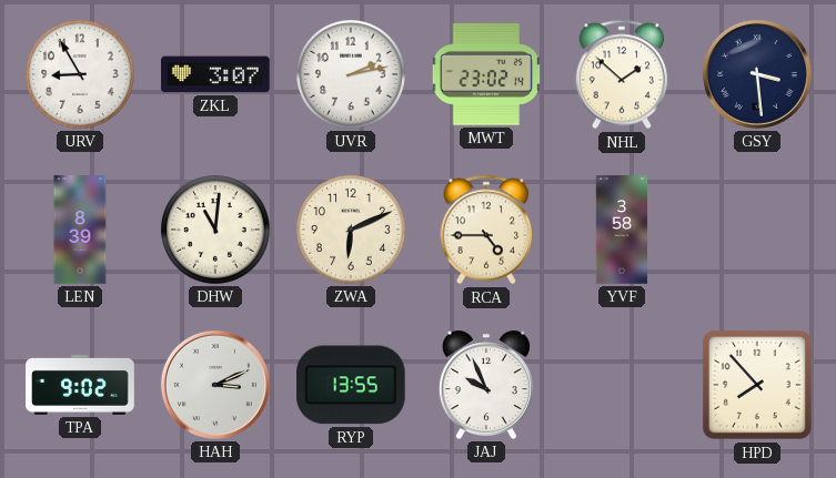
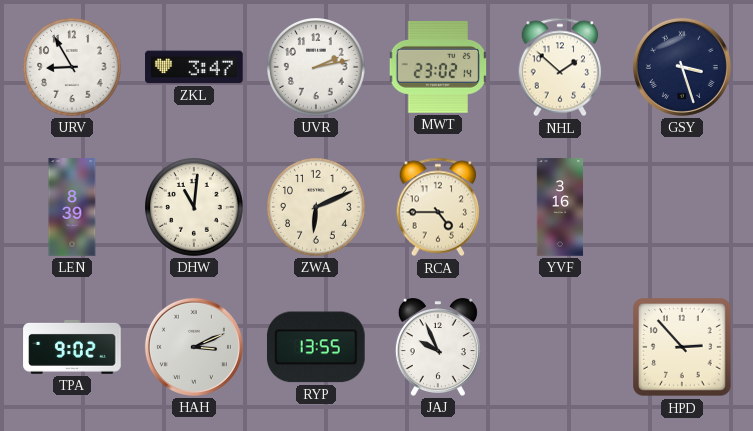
ZKL: 3:07 -> 3:47 (194, 67)
GSY: 3:29 -> 3:27 (682, 67)
YVF: 3:58 -> 3:16 (560, 207)
HPD: 7:53 -> 2:53 (682, 347)
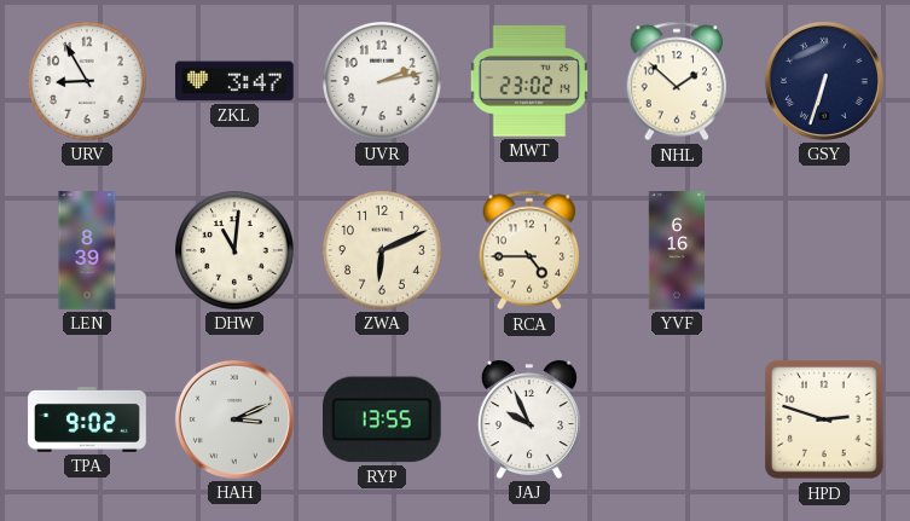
GSY: 3:27 -> 6:33 (824, 81)
YVF: 3:16 -> 6:16 (677, 250)
HPD: 2:53 -> 2:48 (824, 419)
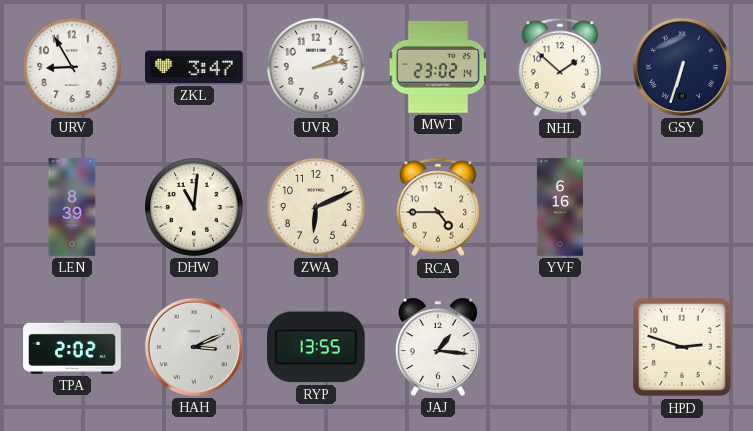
TPA: 9:02 -> 2:02 (72, 348)
JAJ: 9:56 -> 1:16 (438, 347)
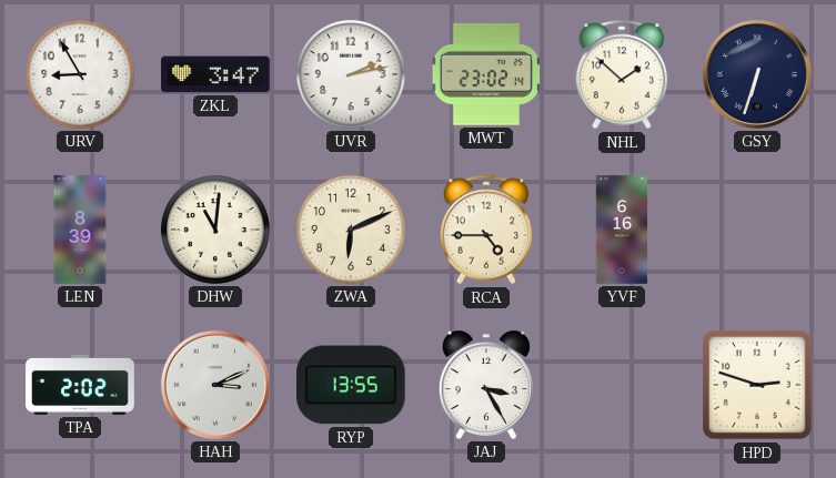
JAJ: 1:16 -> 3:25 (486, 385)
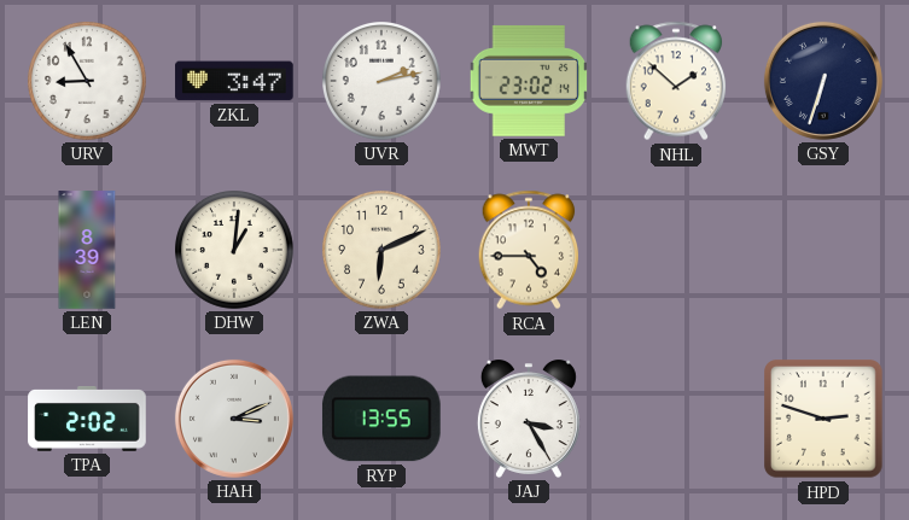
DHW: 11:01 -> 1:01 (235, 251)
YVF: 6:16 -> none (622, 230)
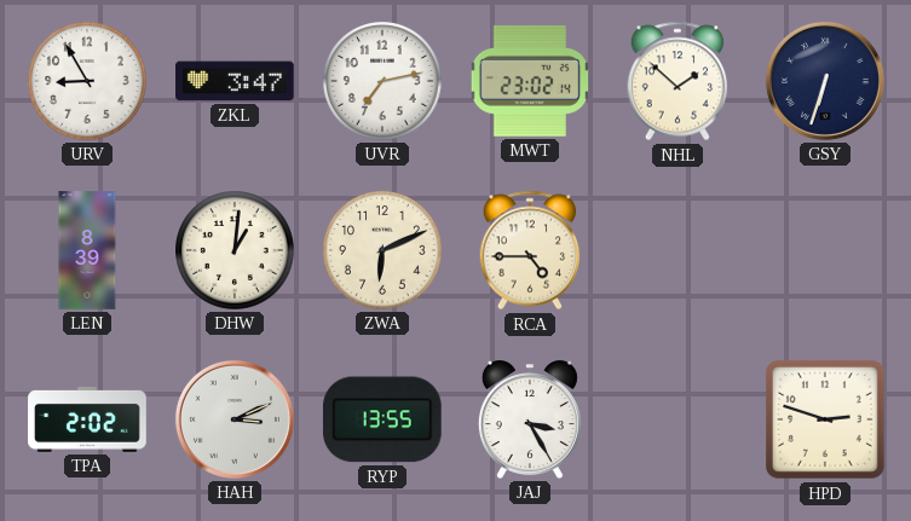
UVR: 2:13 -> 7:13 (384, 82)
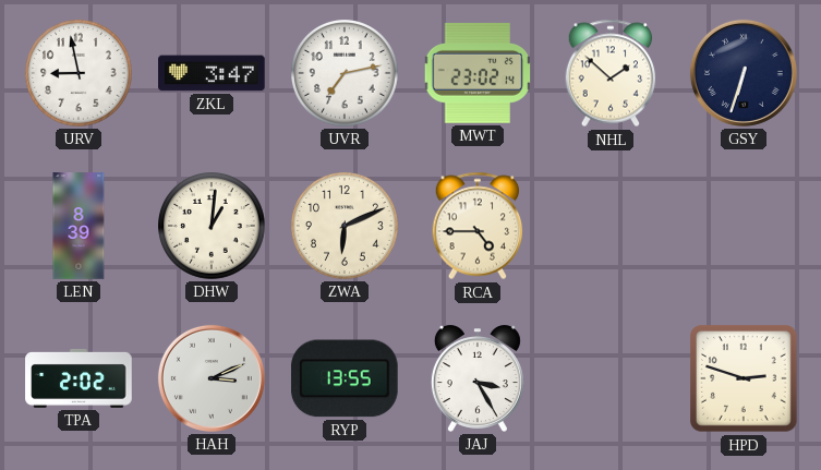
URV: 8:55 -> 8:58 (80, 74)
